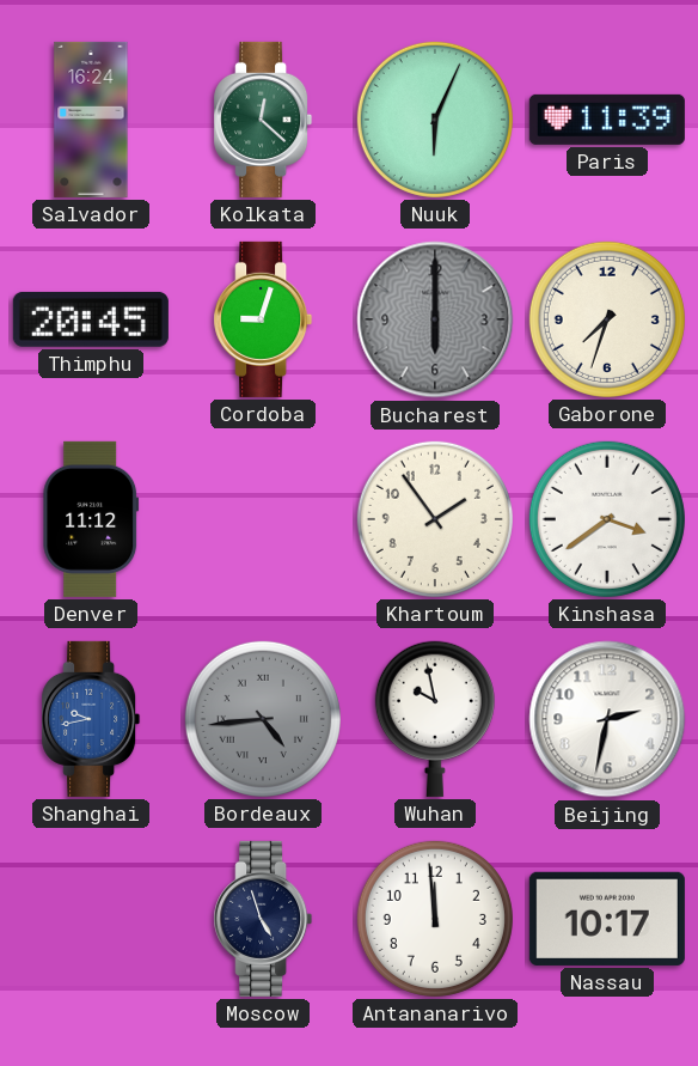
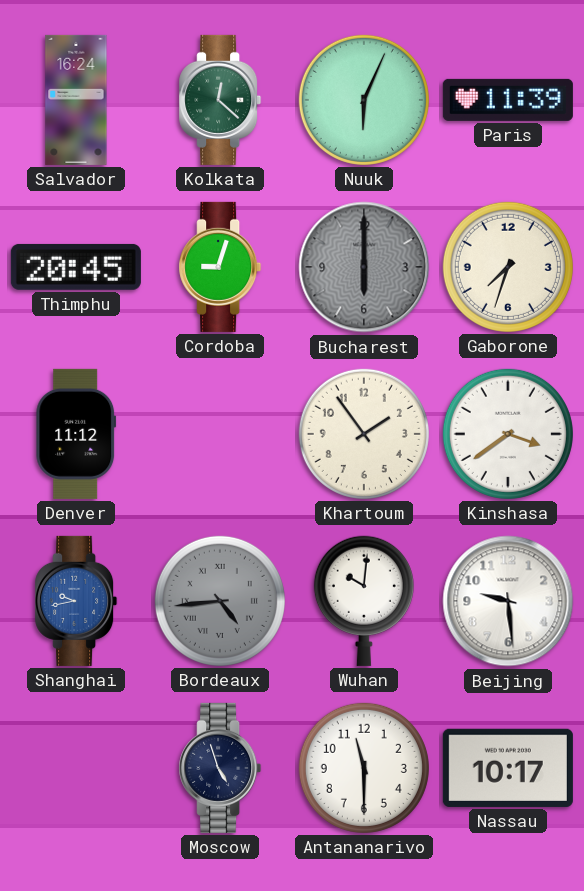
Wuhan: 9:58 -> 10:01 (364, 601)
Beijing: 2:32 -> 9:29 (508, 601)
Antananarivo: 11:59 -> 11:30 (364, 768)
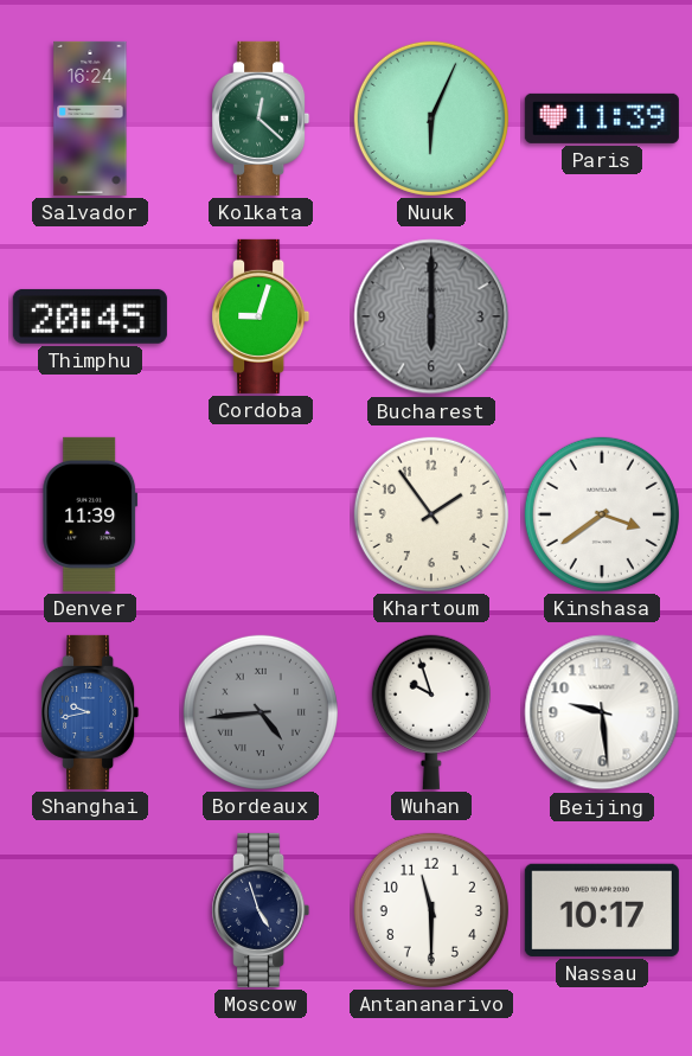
Gaborone: 7:33 -> none (508, 267)
Denver: 11:12 -> 11:39 (90, 514)
Wuhan: 10:01 -> 9:57 (431, 712)
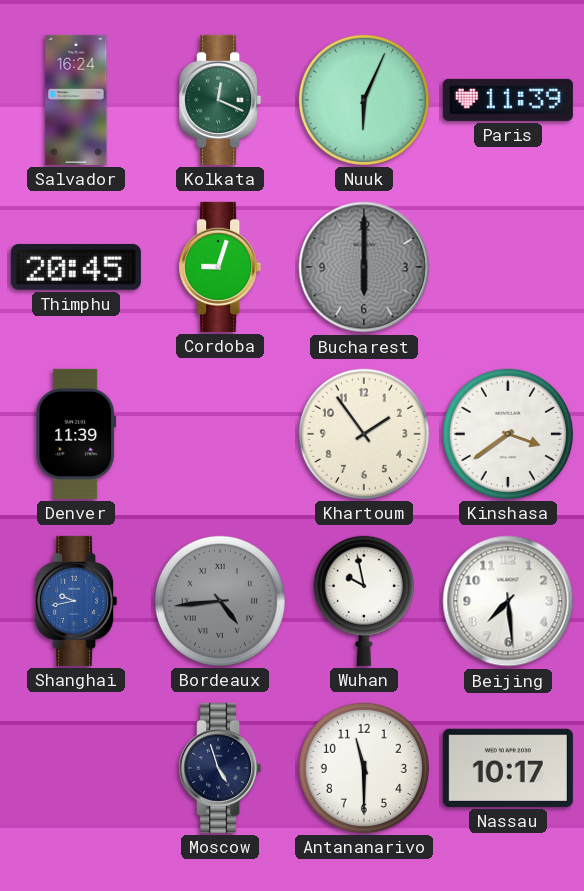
Kolkata: 12:22 -> 12:19 (220, 100)
Wuhan: 9:57 -> 9:58 (364, 601)
Beijing: 9:29 -> 7:29 (508, 601)
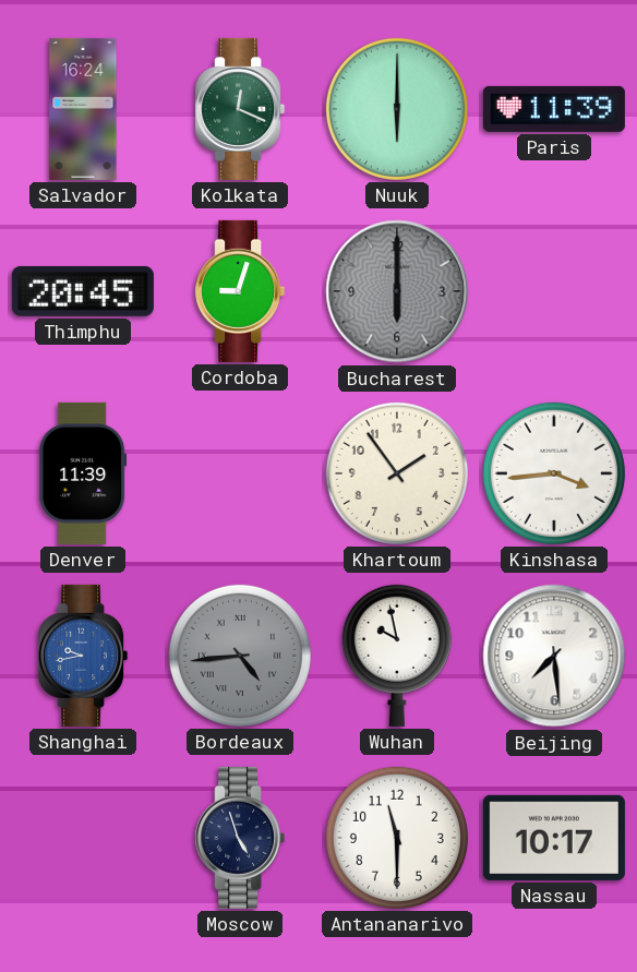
Nuuk: 6:04 -> 6:00 (397, 109)
Kinshasa: 3:39 -> 3:44 (554, 473)
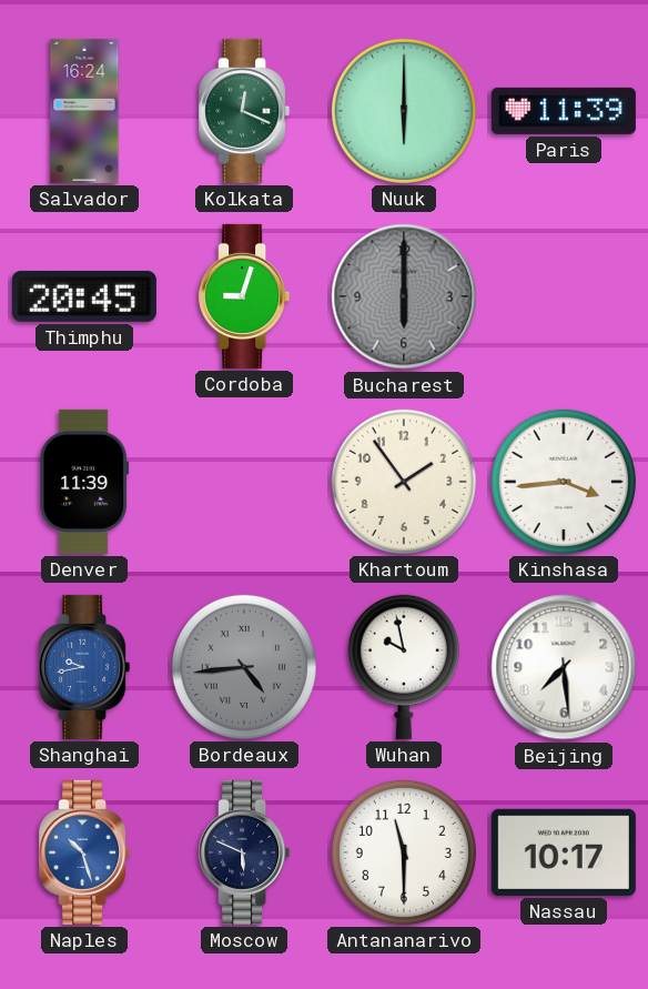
Naples: none -> 10:27 (84, 852)
Moscow: 4:57 -> 5:49 (244, 852)
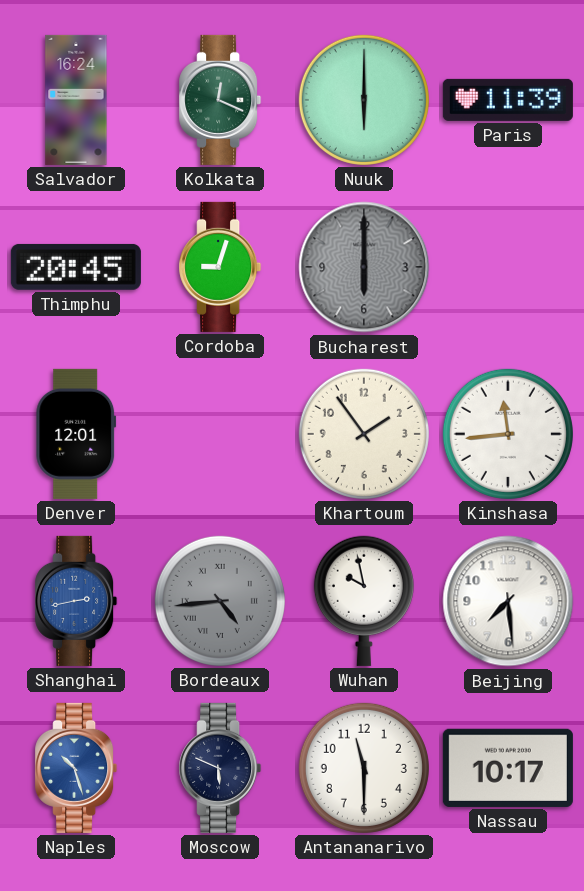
Denver: 11:39 -> 12:01 (76, 434)
Kinshasa: 3:44 -> 11:44 (508, 434)
Shanghai: 9:43 -> 2:43 (76, 601)
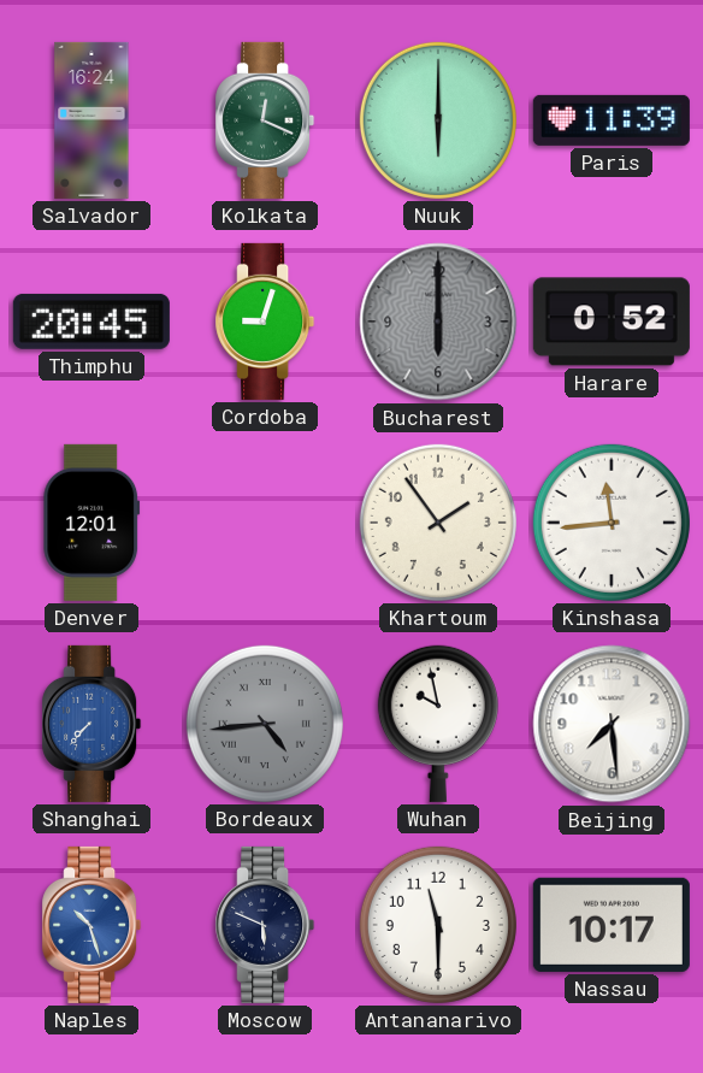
Harare: none -> 0:52 (612, 322)
Shanghai: 2:43 -> 7:37 (91, 724)
